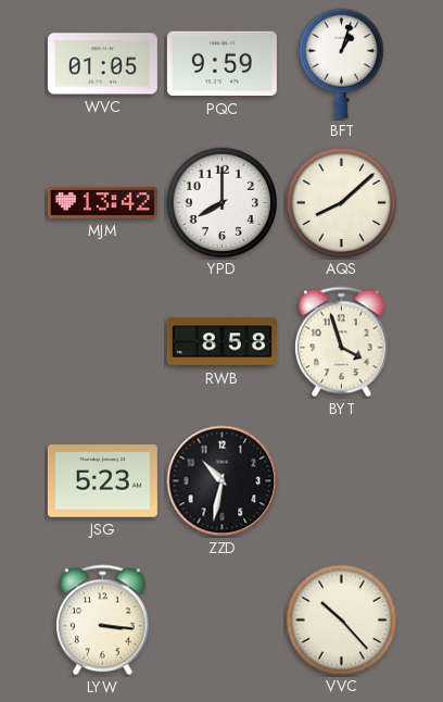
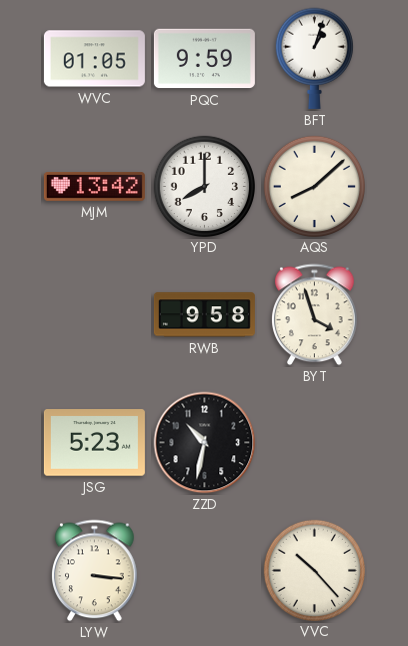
RWB: 8:58 -> 9:58 (204, 315)
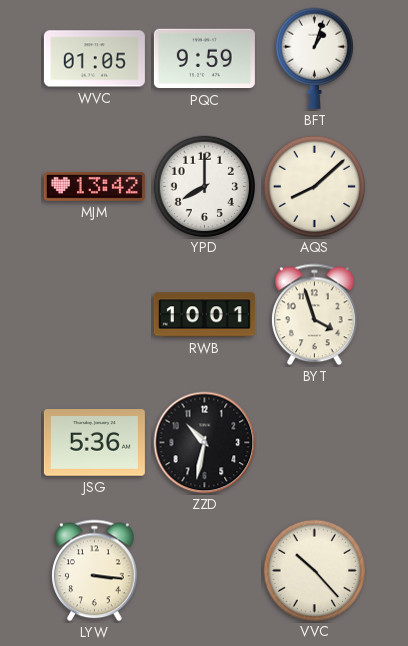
RWB: 9:58 -> 10:01 (204, 315)
JSG: 5:23 -> 5:36 (94, 443)
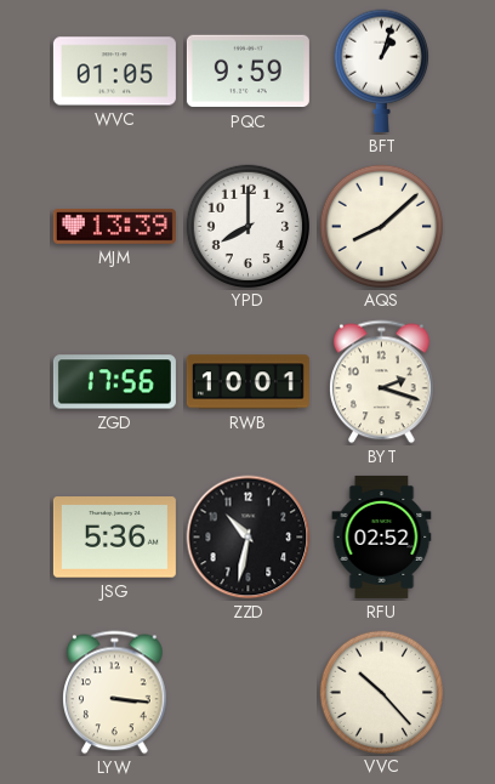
MJM: 13:42 -> 13:39 (114, 226)
ZGD: none -> 17:56 (114, 382)
BYT: 3:57 -> 2:18 (382, 382)
RFU: none -> 02:52 (382, 536)
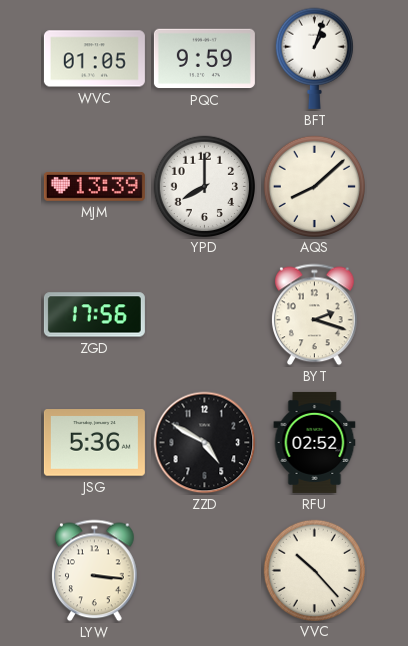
RWB: 10:01 -> none (247, 382)
ZZD: 10:32 -> 4:50 (205, 443)
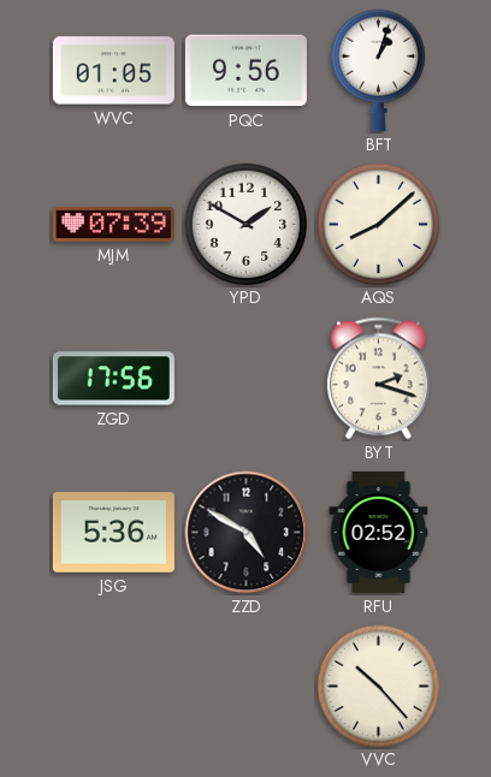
PQC: 9:59 -> 9:56 (245, 71)
MJM: 13:39 -> 07:39 (113, 224)
YPD: 8:00 -> 1:50 (245, 224)
LYW: 3:16 -> none (95, 571)
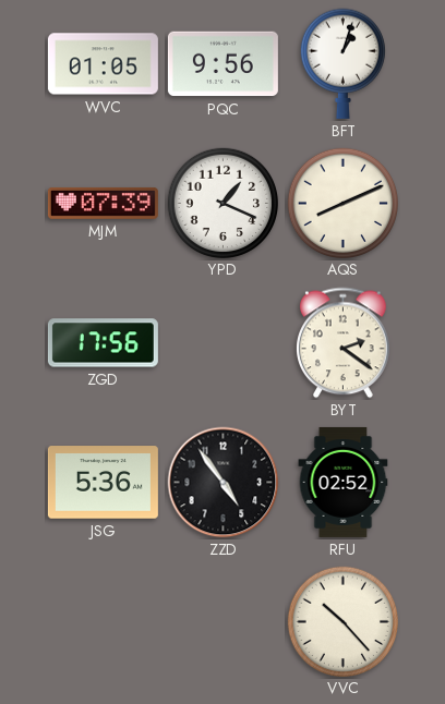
YPD: 1:50 -> 1:19 (222, 203)
AQS: 8:08 -> 8:11 (342, 203)
BYT: 2:18 -> 2:21 (344, 343)
ZZD: 4:50 -> 4:54 (224, 483)
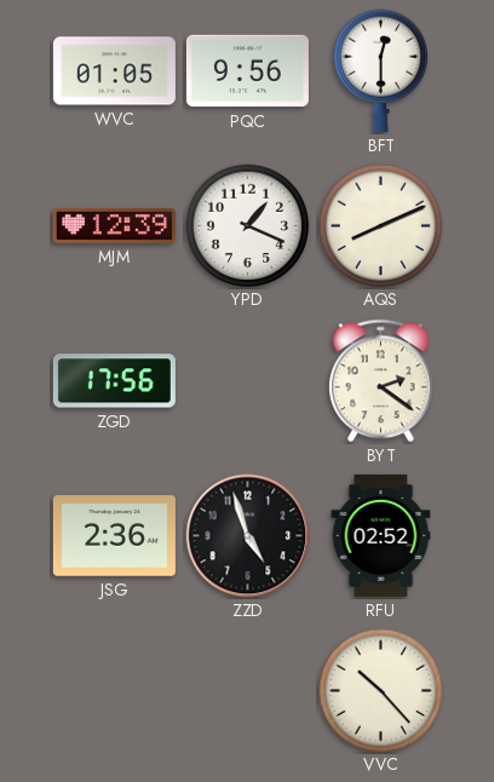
BFT: 1:03 -> 12:30 (380, 70)
MJM: 07:39 -> 12:39 (114, 225)
JSG: 5:36 -> 2:36 (114, 536)
ZZD: 4:54 -> 4:57 (248, 536)
